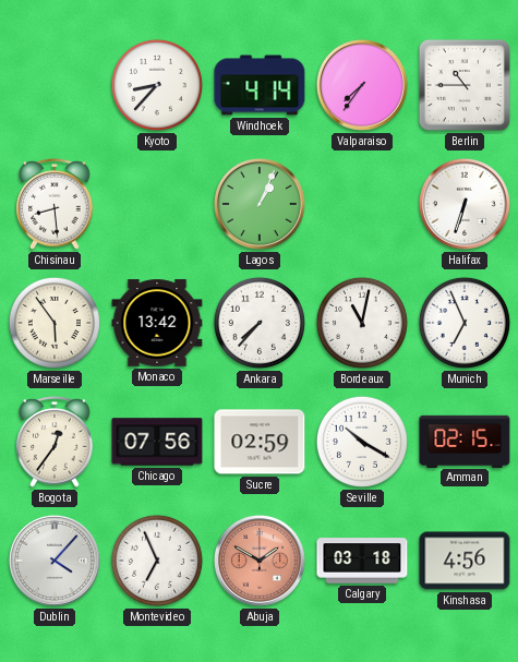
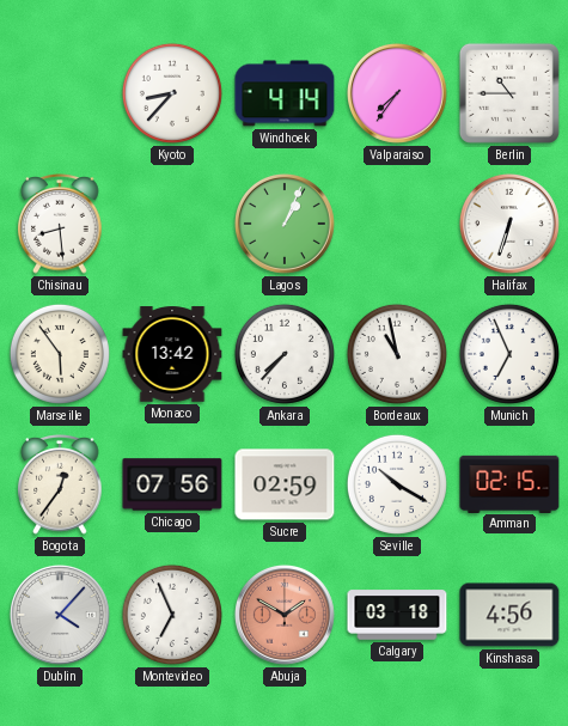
Bordeaux: 11:02 -> 10:58 (397, 354)
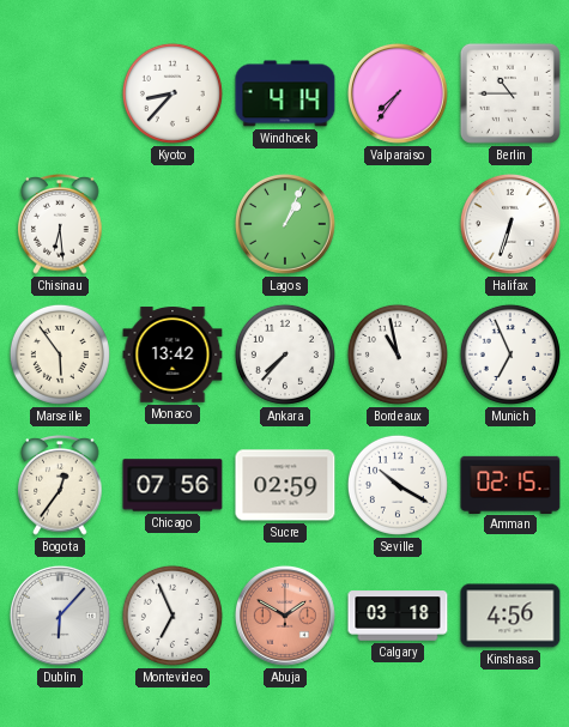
Chisinau: 8:29 -> 6:29 (60, 225)
Dublin: 4:07 -> 6:07 (60, 616)
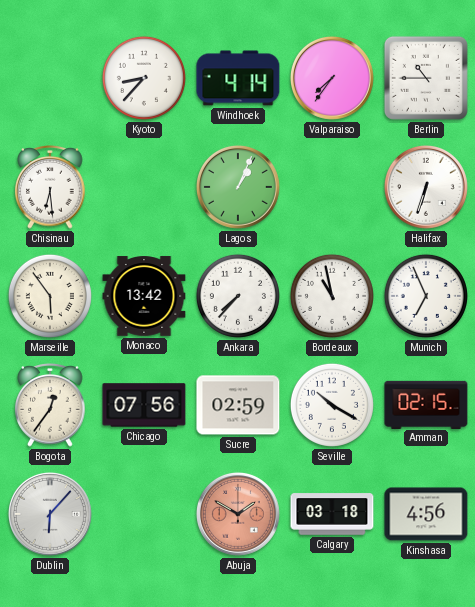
Montevideo: 6:56 -> none (172, 616)
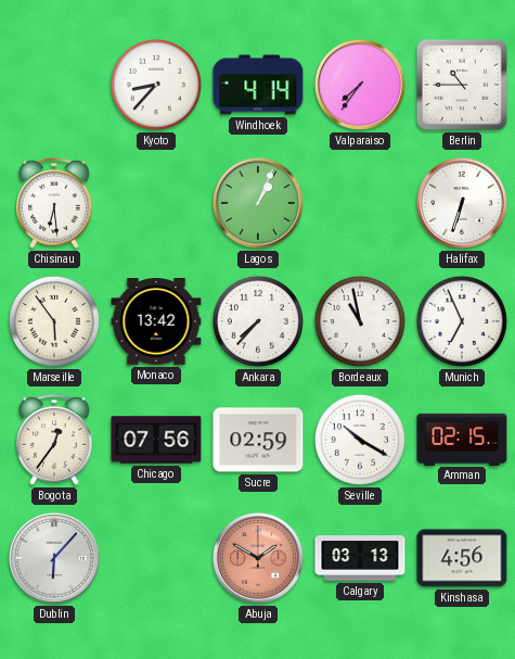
Calgary: 03:18 -> 03:13 (360, 558)
